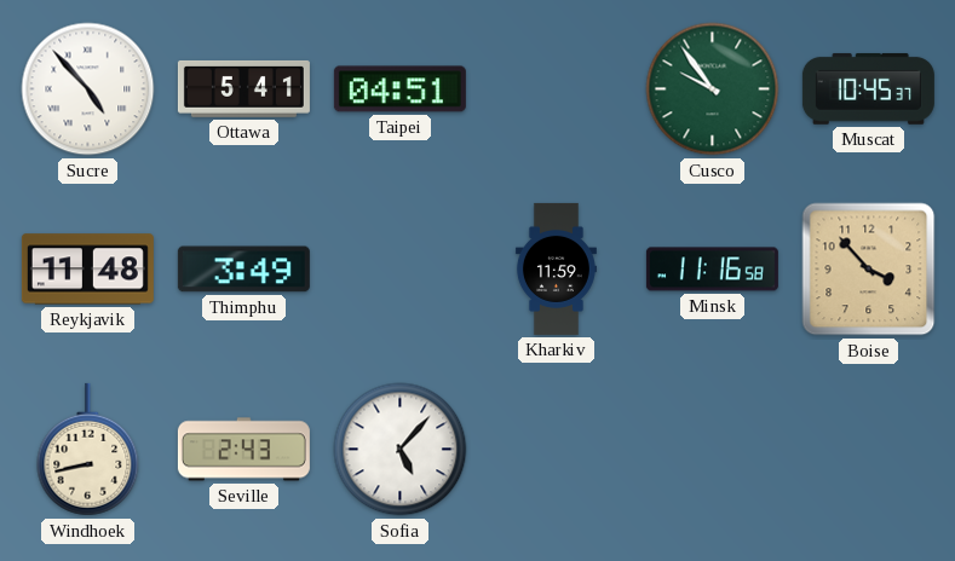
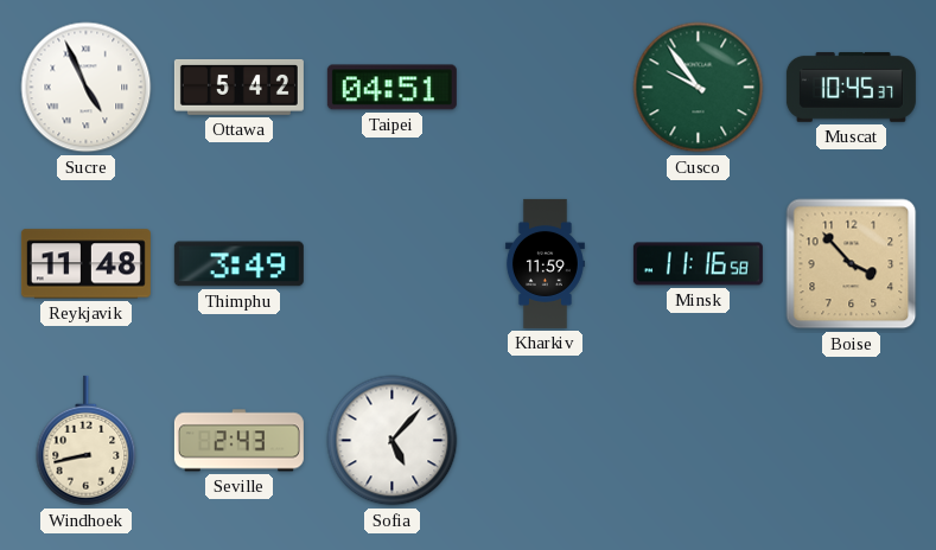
Sucre: 4:53 -> 4:56 (87, 88)
Ottawa: 5:41 -> 5:42 (238, 87)
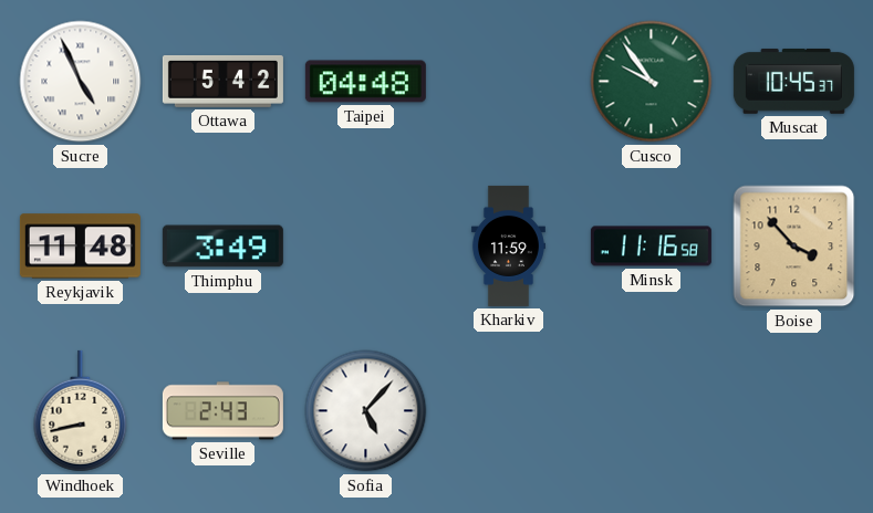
Taipei: 04:51 -> 04:48 (365, 82)
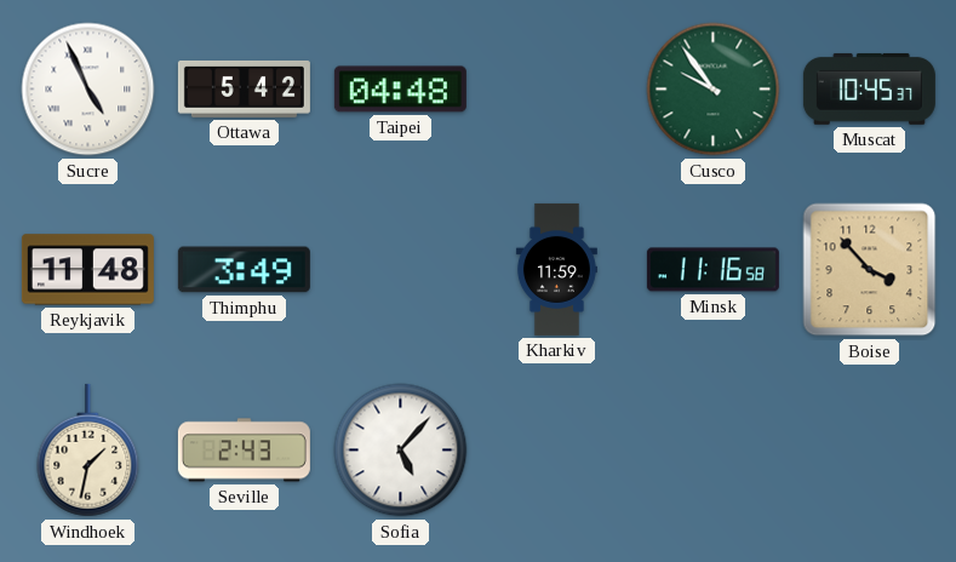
Windhoek: 8:43 -> 1:32 (88, 451)
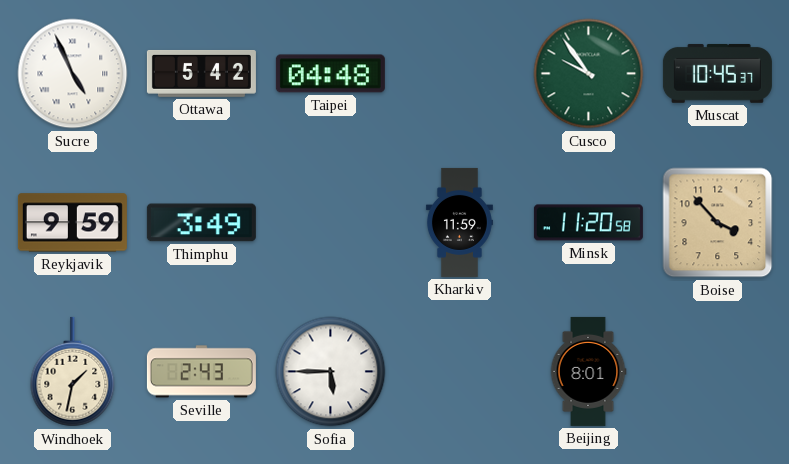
Reykjavik: 11:48 -> 9:59 (72, 223)
Minsk: 11:16 -> 11:20 (588, 223)
Sofia: 5:07 -> 5:45 (331, 372)
Beijing: none -> 8:01 (588, 371)
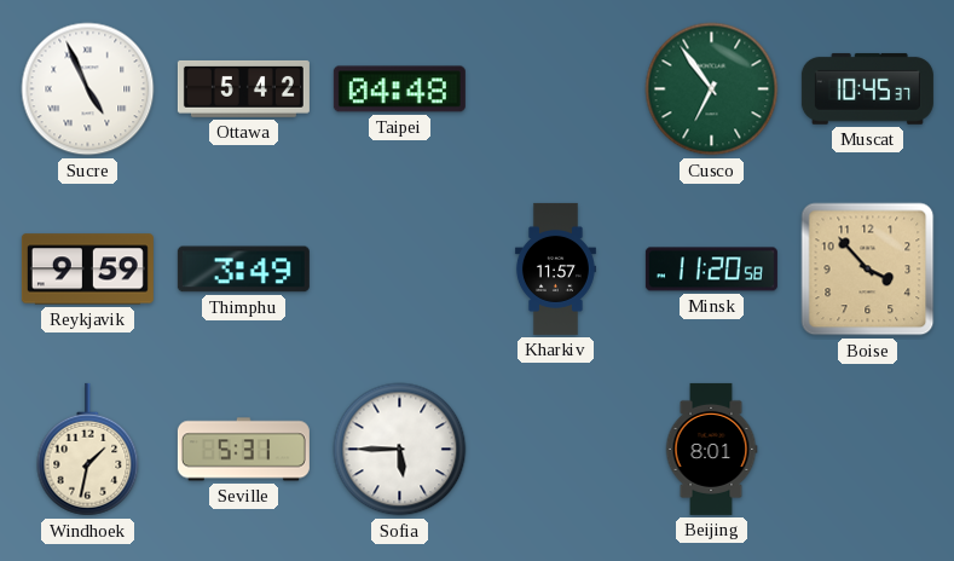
Cusco: 9:54 -> 6:54 (712, 89)
Kharkiv: 11:59 -> 11:57 (555, 268)
Seville: 2:43 -> 5:31 (243, 450)
